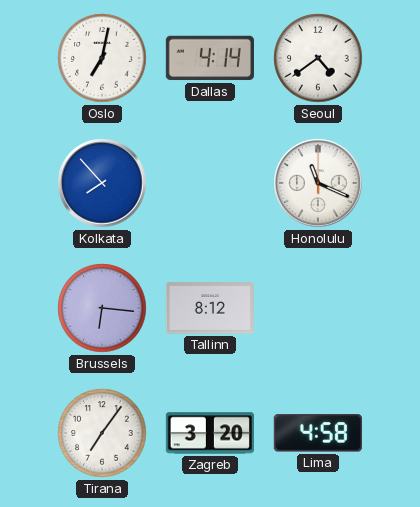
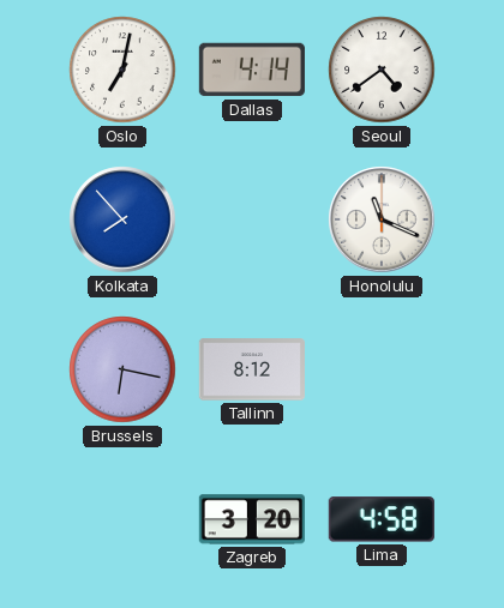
Brussels: 6:16 -> 6:17 (122, 369)
Tirana: 7:06 -> none (102, 433)
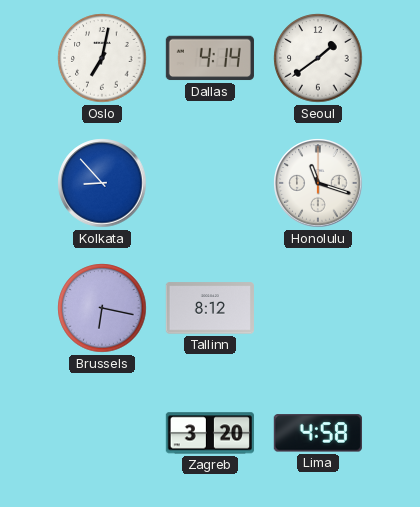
Seoul: 4:39 -> 1:39 (318, 58)
Kolkata: 7:53 -> 8:53 (102, 183)
Honolulu: 11:19 -> 11:18 (318, 183)
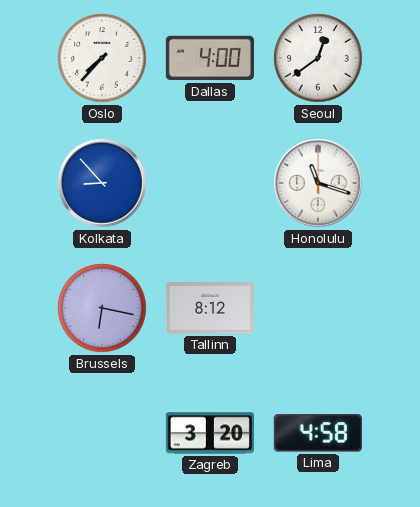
Oslo: 7:02 -> 7:37 (102, 58)
Dallas: 4:14 -> 4:00 (210, 58)
Seoul: 1:39 -> 12:39 (318, 58)
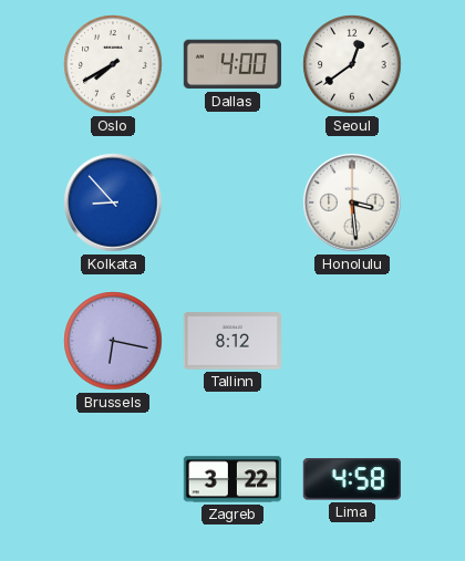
Oslo: 7:37 -> 7:40 (113, 64)
Honolulu: 11:18 -> 3:29 (352, 202)
Zagreb: 3:20 -> 3:22 (232, 479)
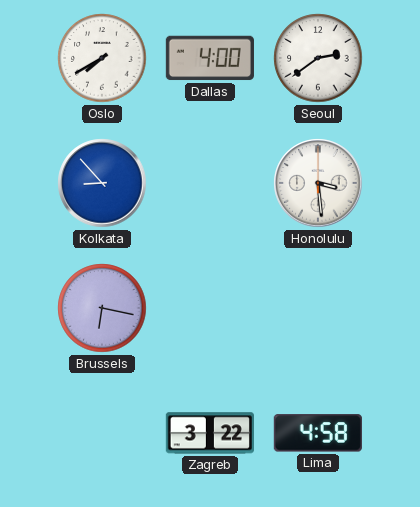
Seoul: 12:39 -> 2:39 (318, 58)
Tallinn: 8:12 -> none (232, 341)
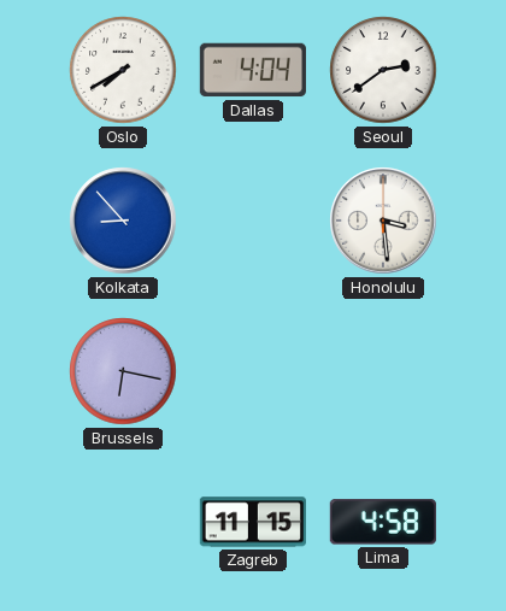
Dallas: 4:00 -> 4:04 (253, 70)
Zagreb: 3:22 -> 11:15 (253, 522)
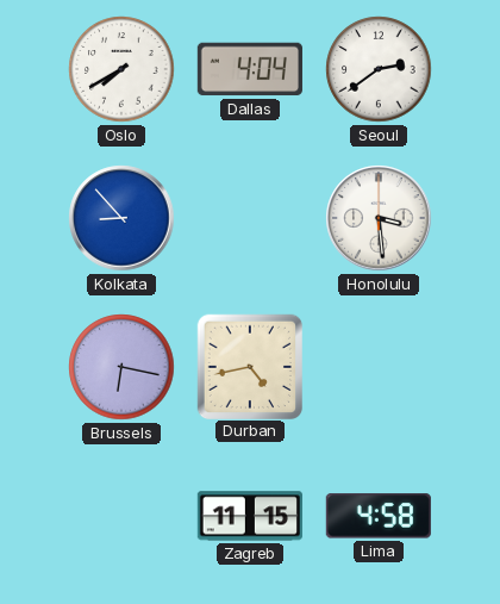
Durban: none -> 4:43 (249, 366)
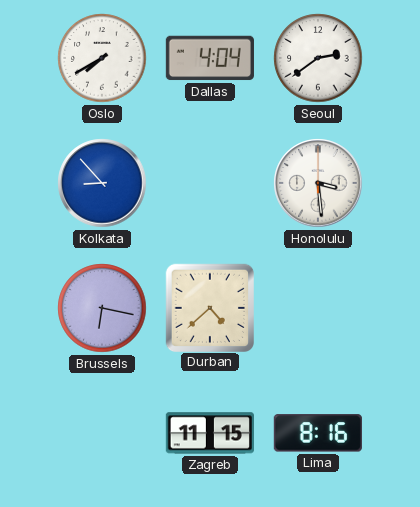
Durban: 4:43 -> 4:38 (209, 307)
Lima: 4:58 -> 8:16 (318, 433)
